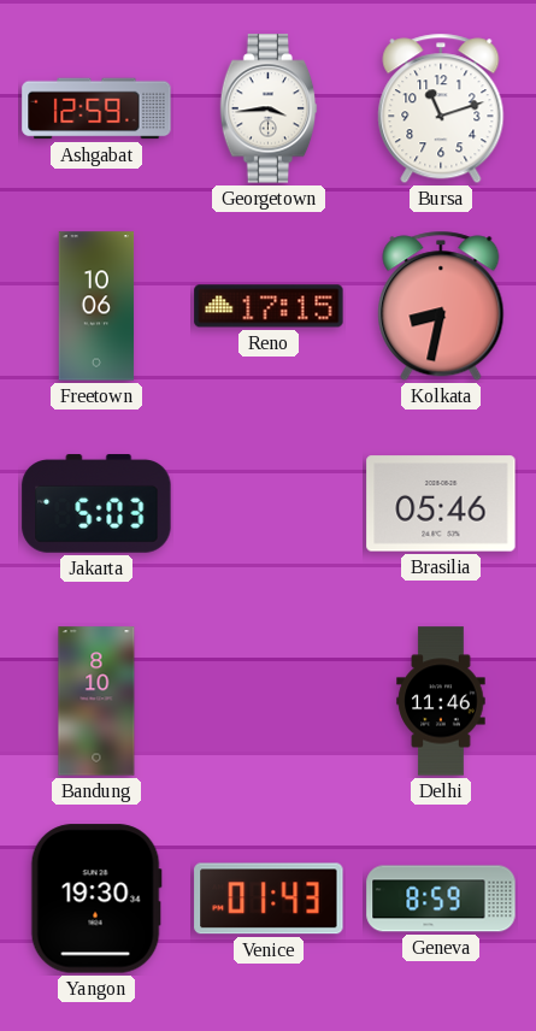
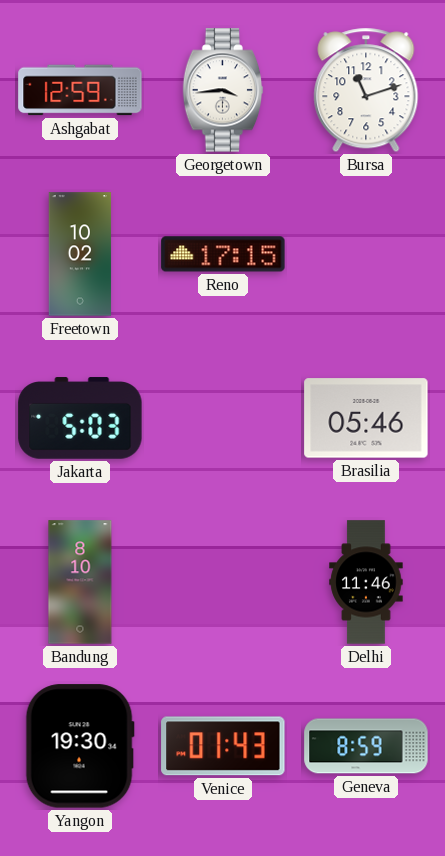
Freetown: 10:06 -> 10:02 (80, 254)
Kolkata: 8:32 -> none (441, 306)
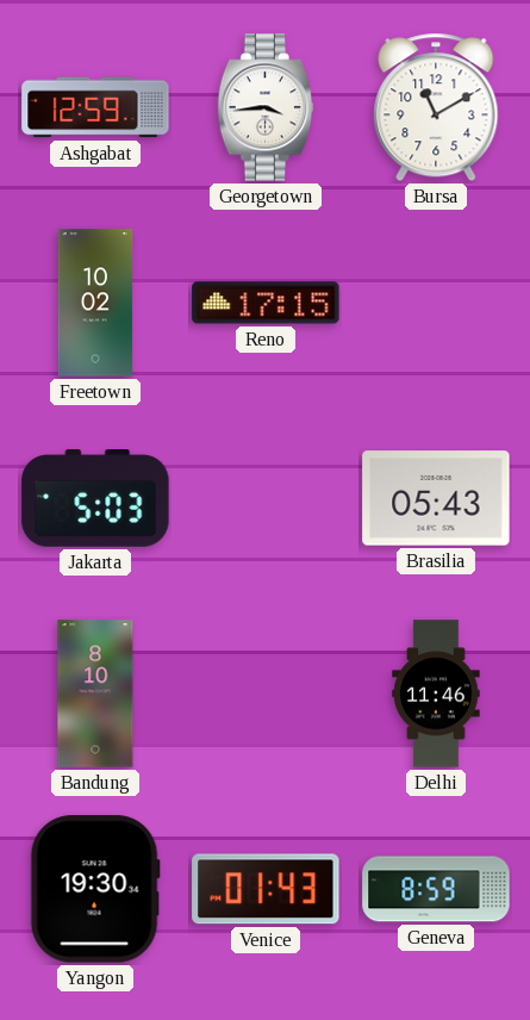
Bursa: 11:12 -> 11:10 (436, 107)
Brasilia: 05:46 -> 05:43 (436, 498)
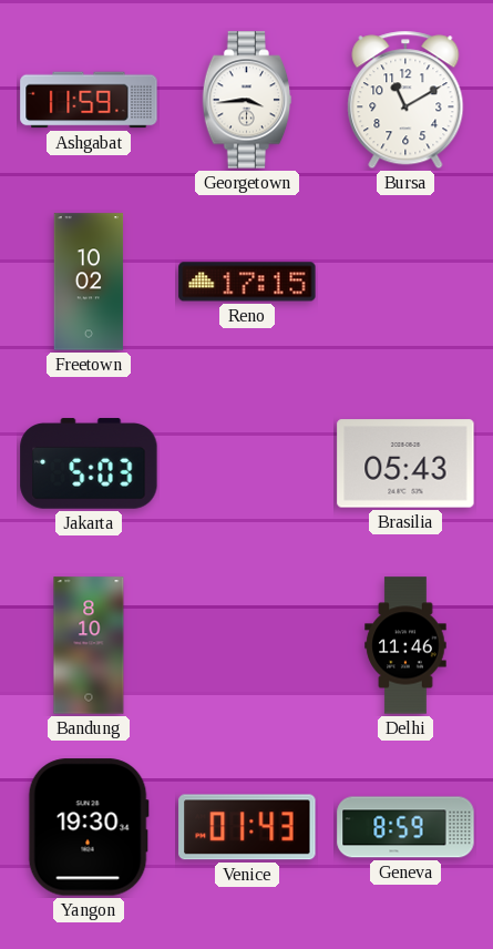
Ashgabat: 12:59 -> 11:59 (89, 100)
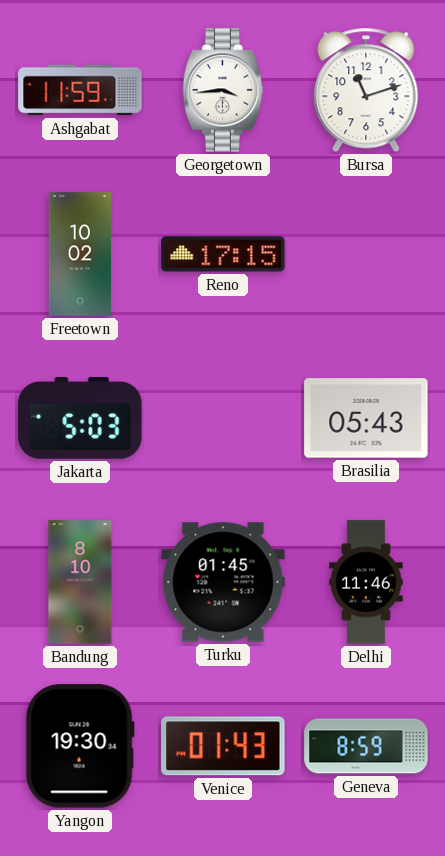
Bursa: 11:10 -> 11:12 (366, 90)
Turku: none -> 01:45 (223, 582)
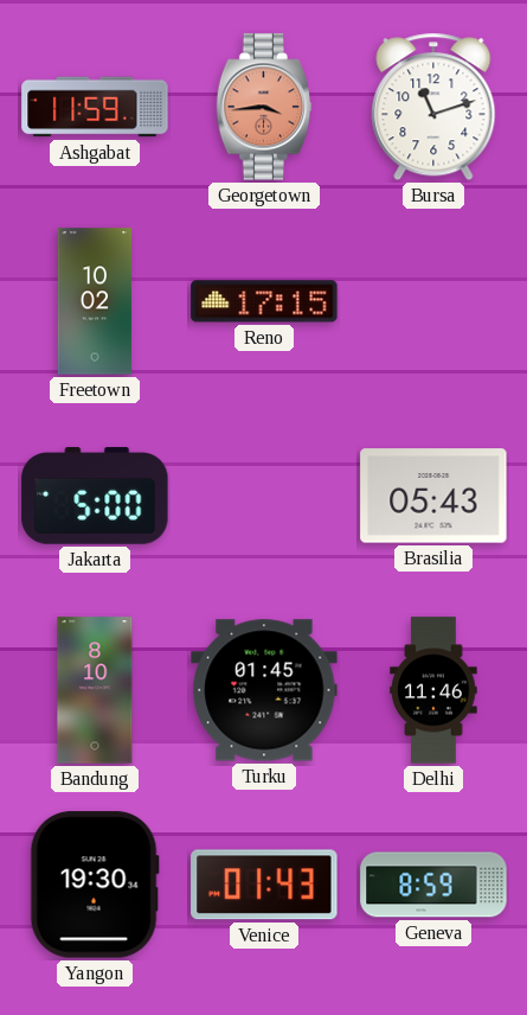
Georgetown dial: white -> salmon (264, 107)
Jakarta: 5:03 -> 5:00 (95, 496)
